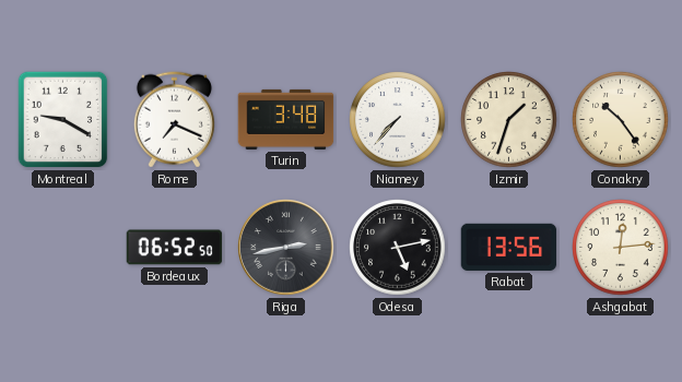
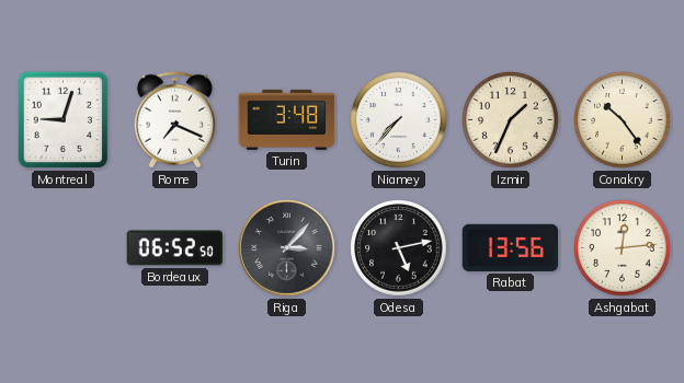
Montreal: 9:20 -> 9:03 (64, 120)
Izmir: 1:33 -> 1:34 (511, 120)
Riga: 2:43 -> 3:07 (287, 248)
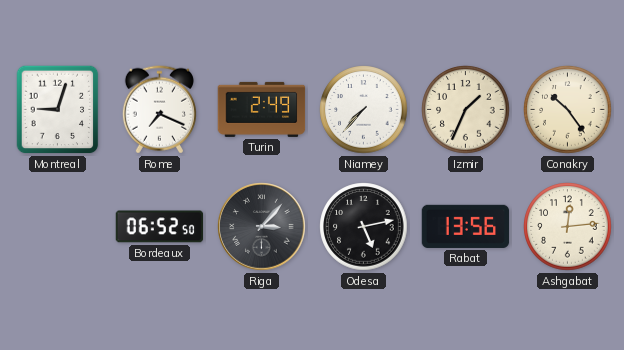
Turin: 3:48 -> 2:49 (262, 109)
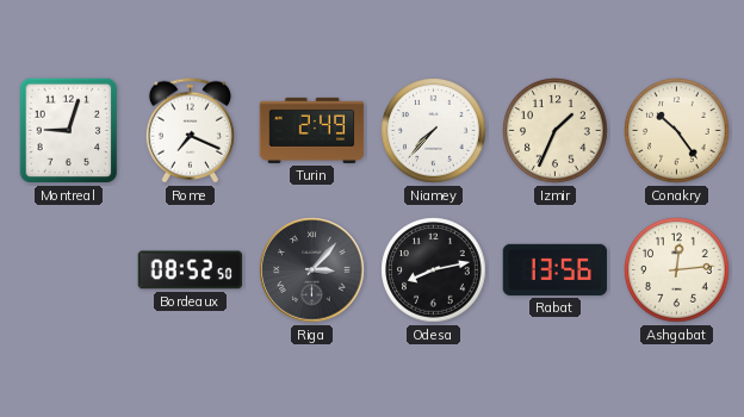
Bordeaux: 06:52 -> 08:52 (191, 270)
Odesa: 5:13 -> 8:13 (434, 270)
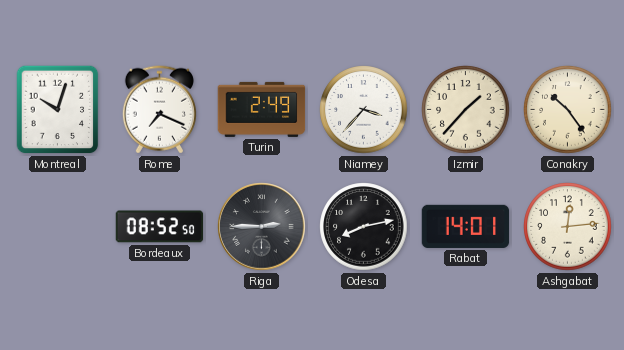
Montreal: 9:03 -> 10:03 (58, 110)
Niamey: 7:37 -> 3:37 (364, 110)
Izmir: 1:34 -> 1:37 (466, 110)
Riga: 3:07 -> 2:45 (262, 227)
Rabat: 13:56 -> 14:01 (466, 226)
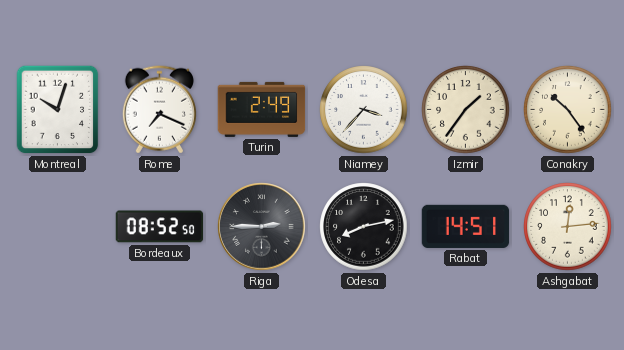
Izmir: 1:37 -> 1:36 (466, 110)
Rabat: 14:01 -> 14:51 (466, 226)
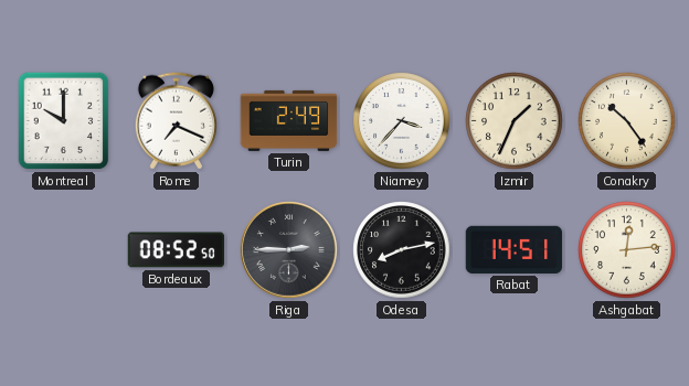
Montreal: 10:03 -> 10:00 (64, 121)
Izmir: 1:36 -> 1:34 (515, 121)
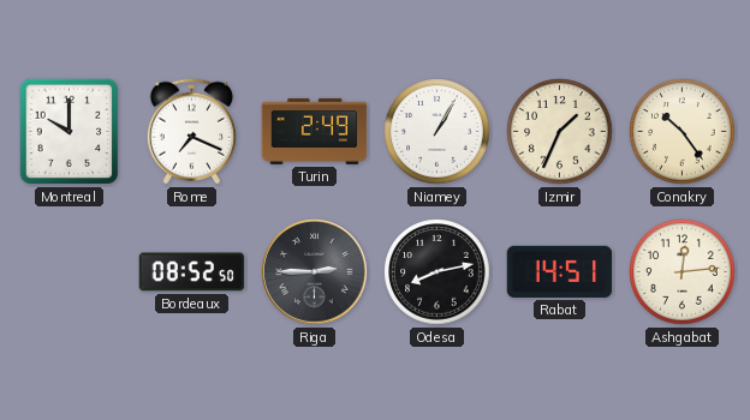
Niamey: 3:37 -> 1:05 (437, 132)
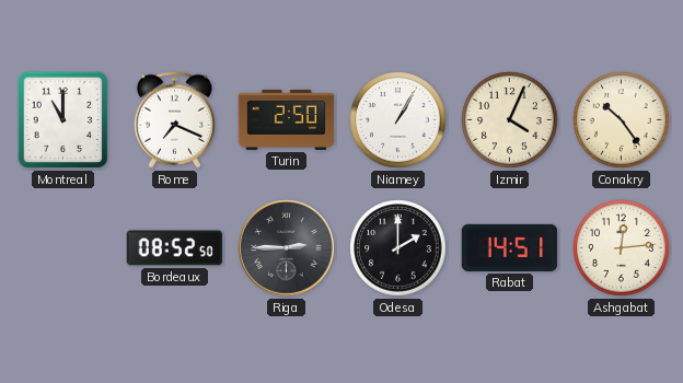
Montreal: 10:00 -> 11:00 (63, 120)
Turin: 2:49 -> 2:50 (287, 119)
Izmir: 1:34 -> 4:04 (510, 120)
Odesa: 8:13 -> 2:00 (398, 248)
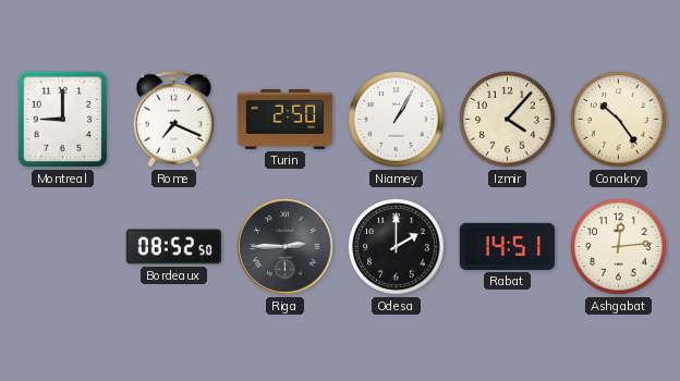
Montreal: 11:00 -> 9:00 (63, 120)
Izmir: 4:04 -> 4:07 (508, 120)
